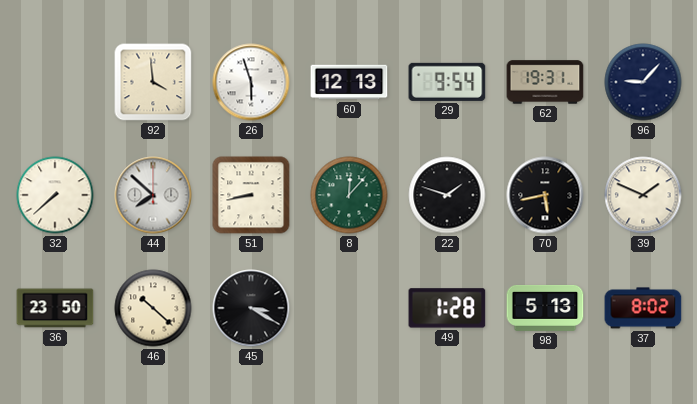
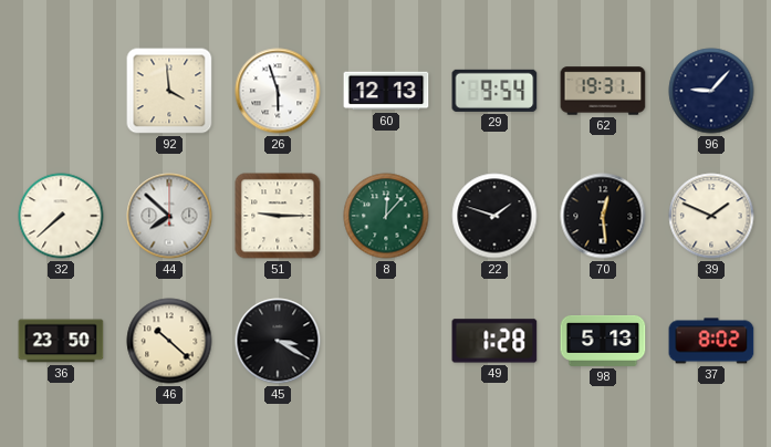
51: 8:43 -> 9:15 (278, 216)
70: 5:43 -> 12:29 (603, 216)
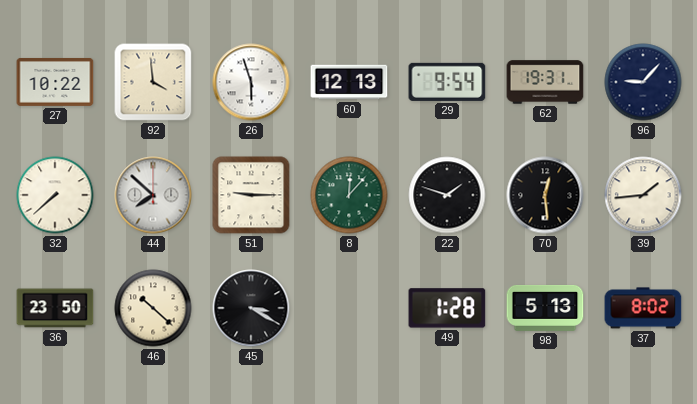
27: none -> 10:22 (55, 82)
39: 1:49 -> 1:44 (643, 195)
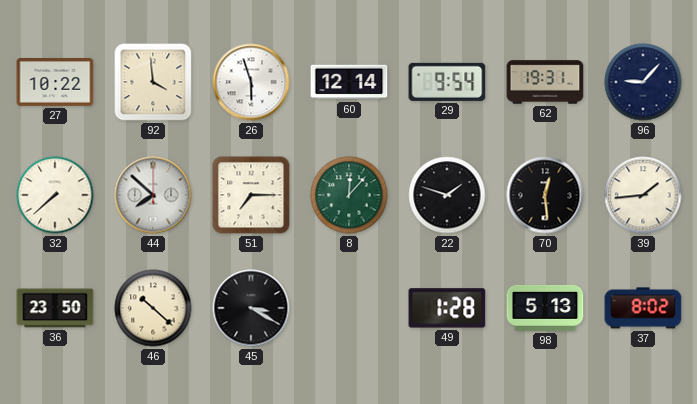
60: 12:13 -> 12:14 (349, 82)
51: 9:15 -> 7:15 (251, 195)
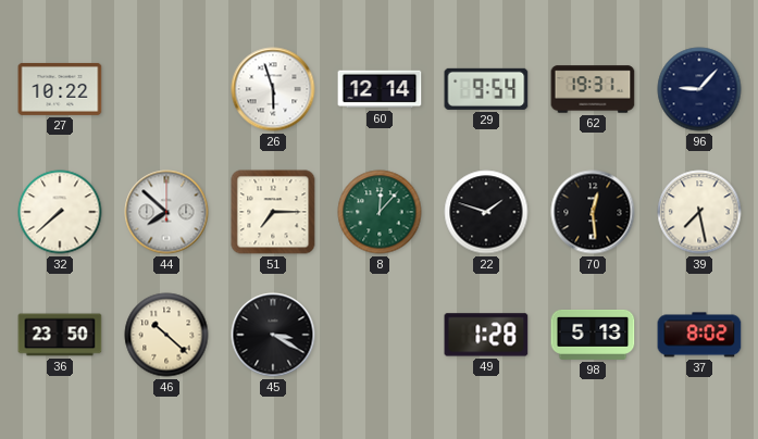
92: 3:59 -> none (153, 82)
39: 1:44 -> 7:28 (699, 212)
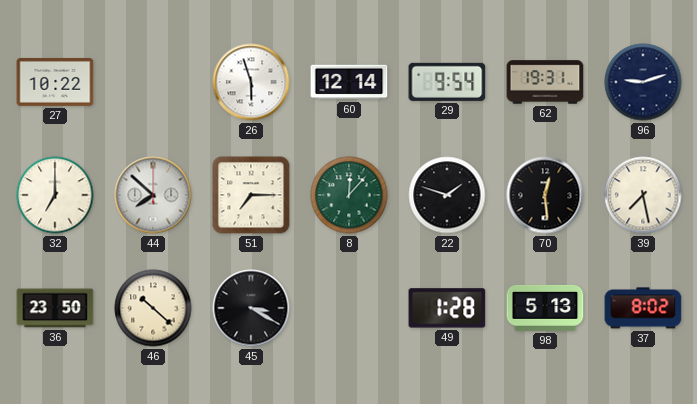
96: 9:07 -> 9:12 (643, 82)
32: 7:38 -> 7:00 (55, 195)
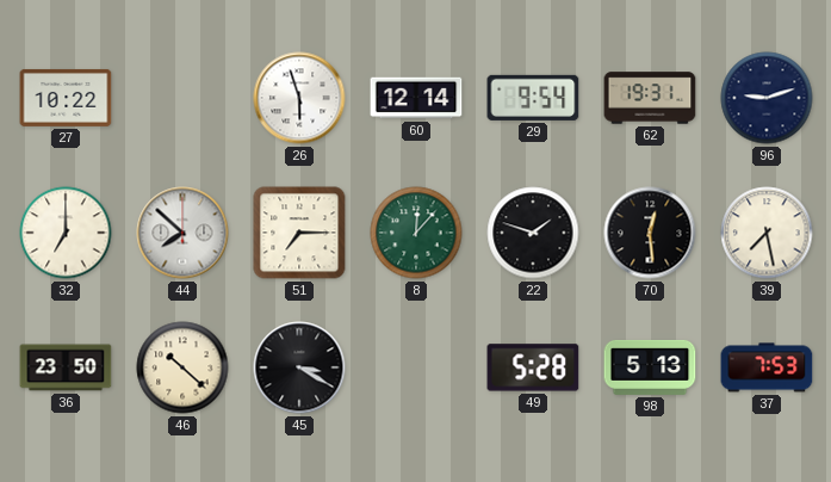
49: 1:28 -> 5:28 (533, 367)
37: 8:02 -> 7:53 (767, 367)
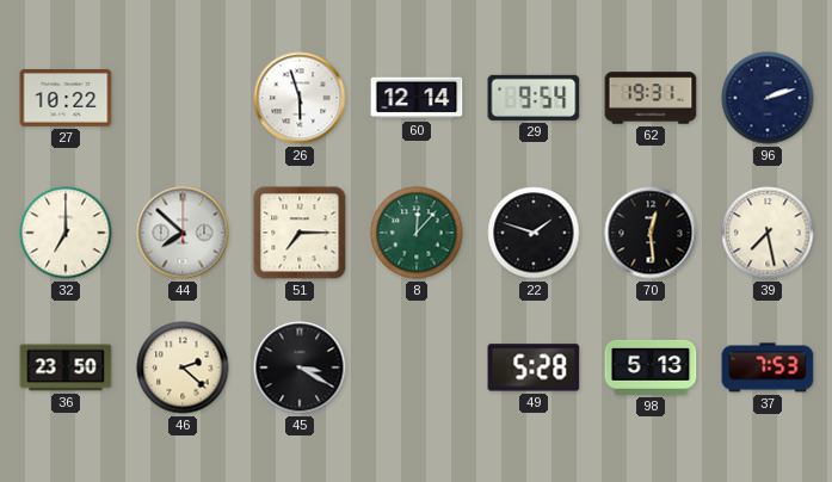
96: 9:12 -> 2:12 (768, 98)
46: 10:22 -> 2:22 (183, 367)
